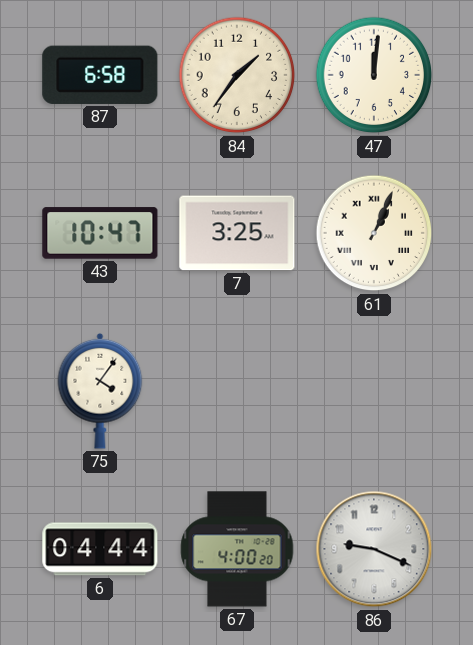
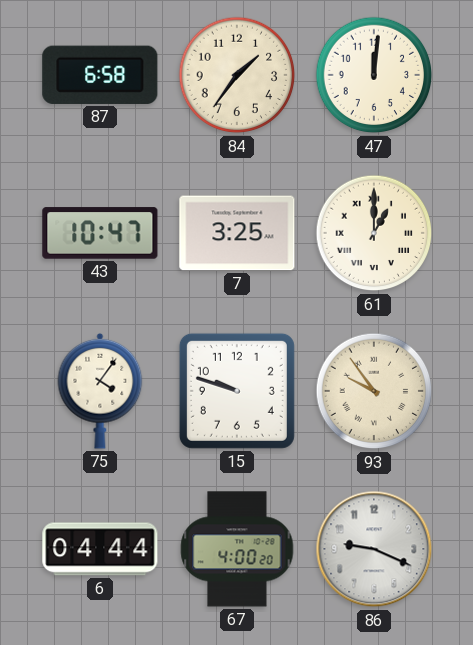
61: 1:04 -> 1:00 (374, 233)
15: none -> 9:48 (237, 391)
93: none -> 9:54 (374, 391)
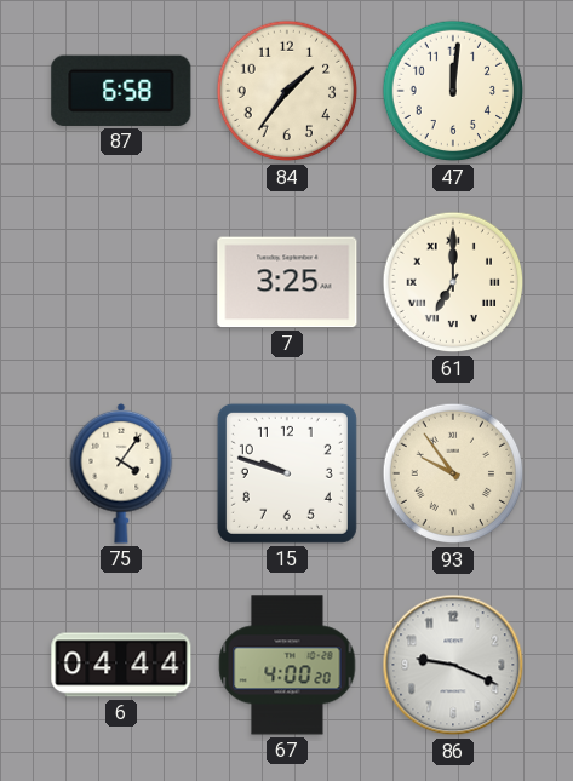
43: 10:47 -> none (100, 233)
61: 1:00 -> 7:00 (453, 282)
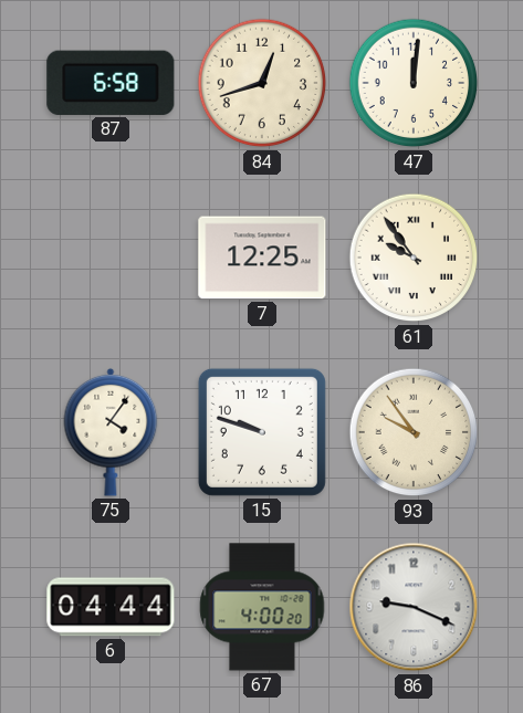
84: 1:36 -> 12:42 (262, 83)
7: 3:25 -> 12:25 (262, 258)
61: 7:00 -> 9:54 (414, 258)
